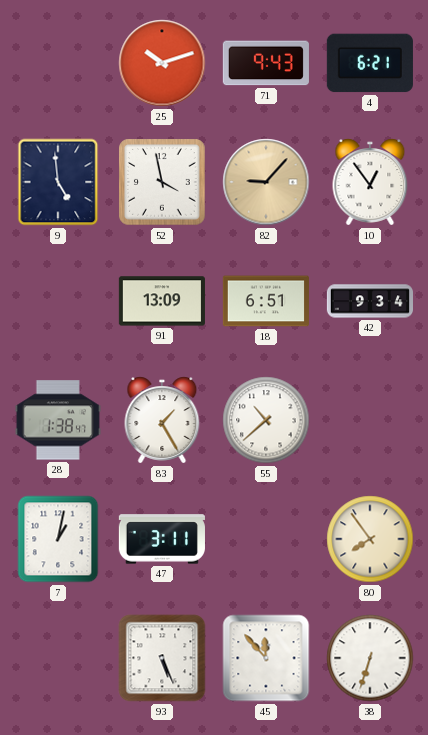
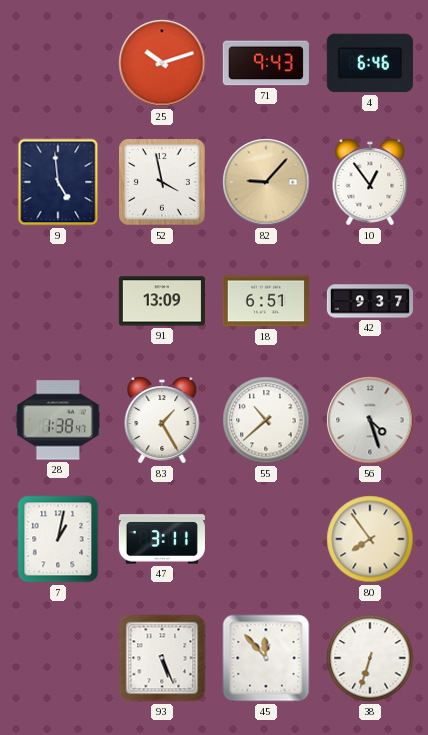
4: 6:21 -> 6:46 (370, 63)
42: 9:34 -> 9:37 (369, 301)
56: none -> 4:27 (370, 420)
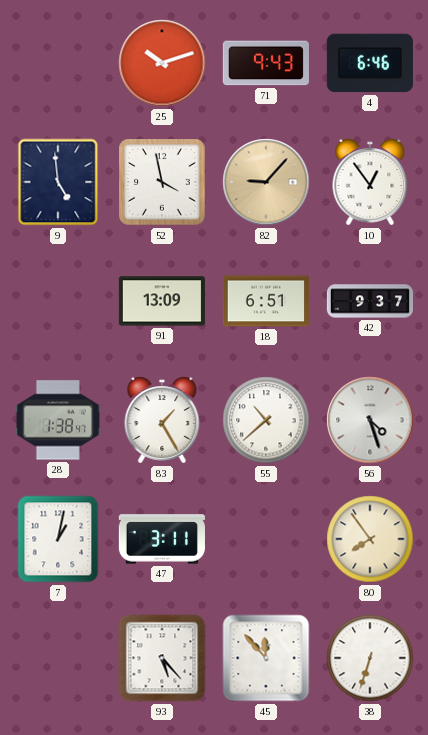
93: 5:26 -> 5:23 (162, 658)
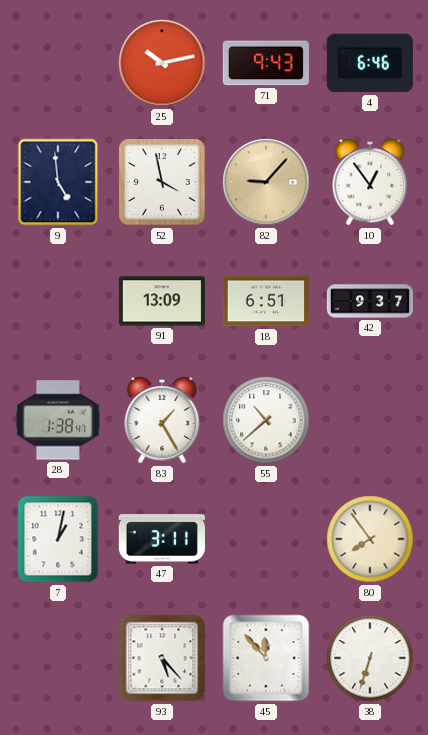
25: 10:12 -> 10:13 (162, 63)
56: 4:27 -> none (370, 420)
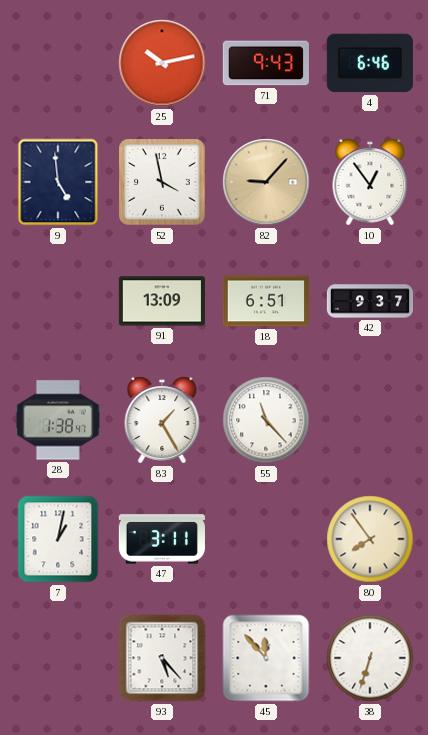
55: 10:38 -> 11:23 (266, 420)
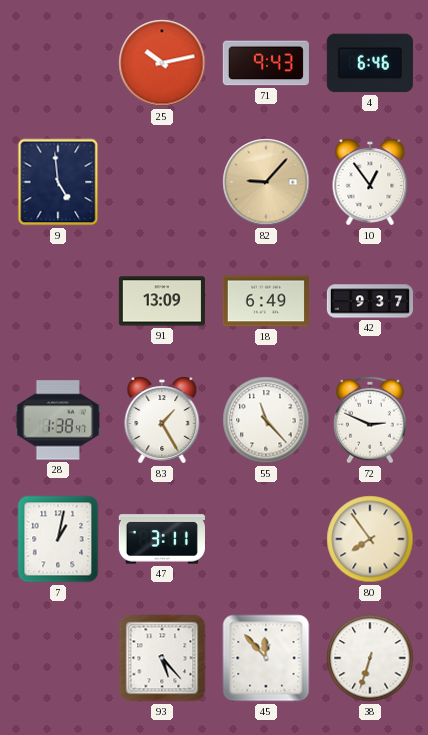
52: 3:58 -> none (162, 182)
18: 6:51 -> 6:49 (266, 301)
72: none -> 2:49 (371, 420)
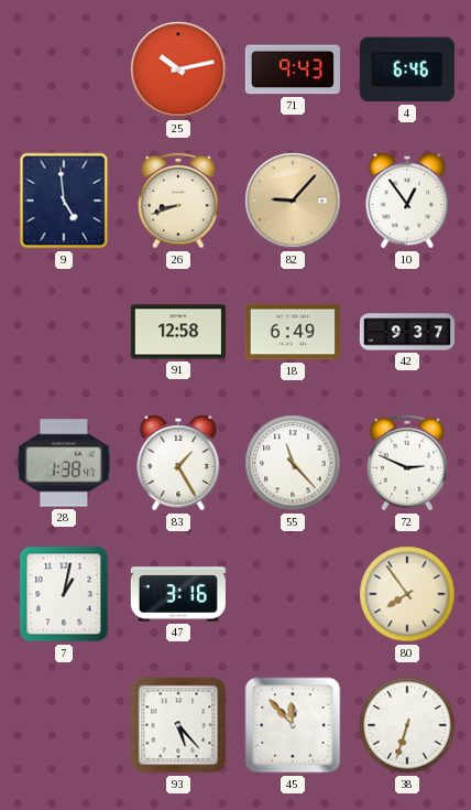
26: none -> 8:42 (179, 201)
91: 13:09 -> 12:58 (178, 332)
47: 3:11 -> 3:16 (178, 594)
